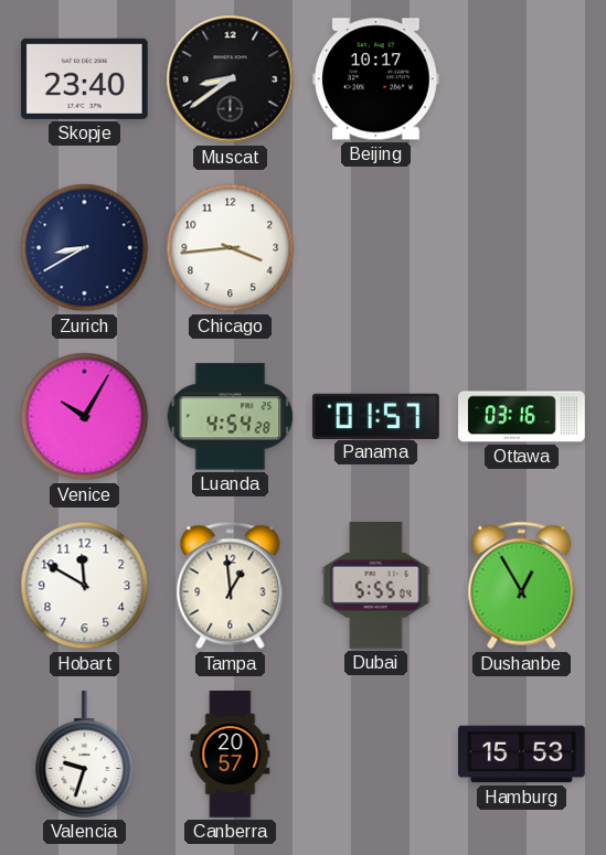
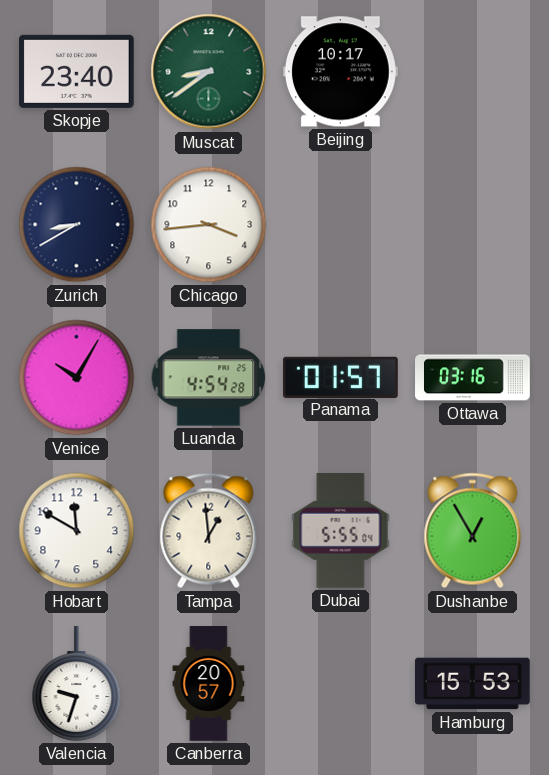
Muscat dial: black -> green (209, 72)
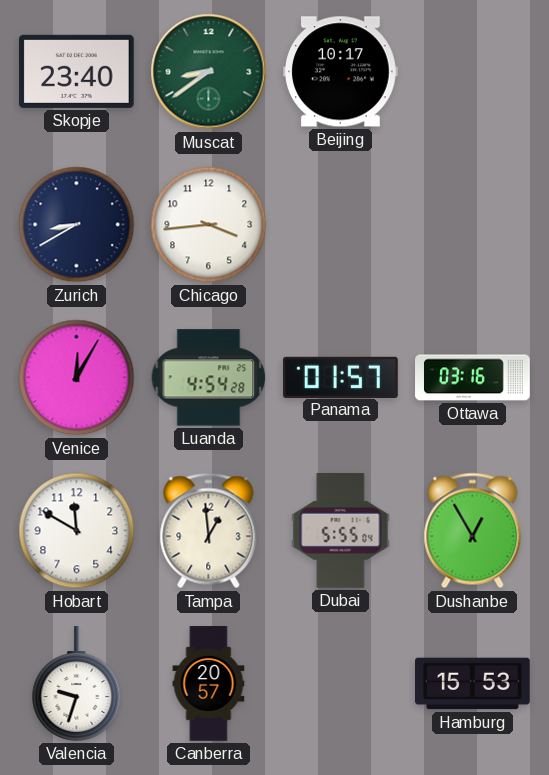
Venice: 10:05 -> 12:05 (77, 378)
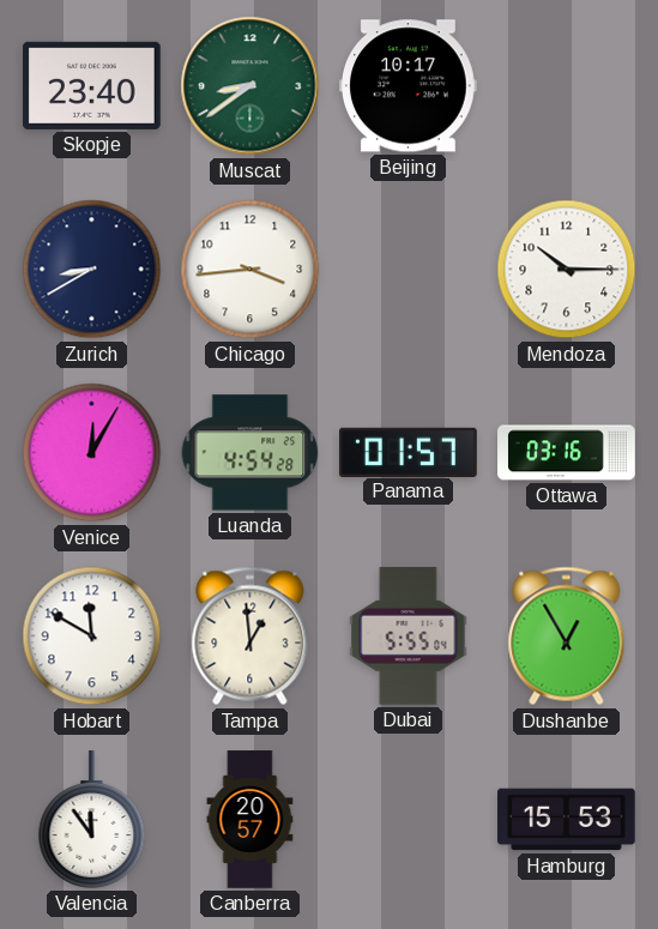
Mendoza: none -> 10:15 (567, 270)
Valencia: 9:33 -> 11:54 (92, 820)
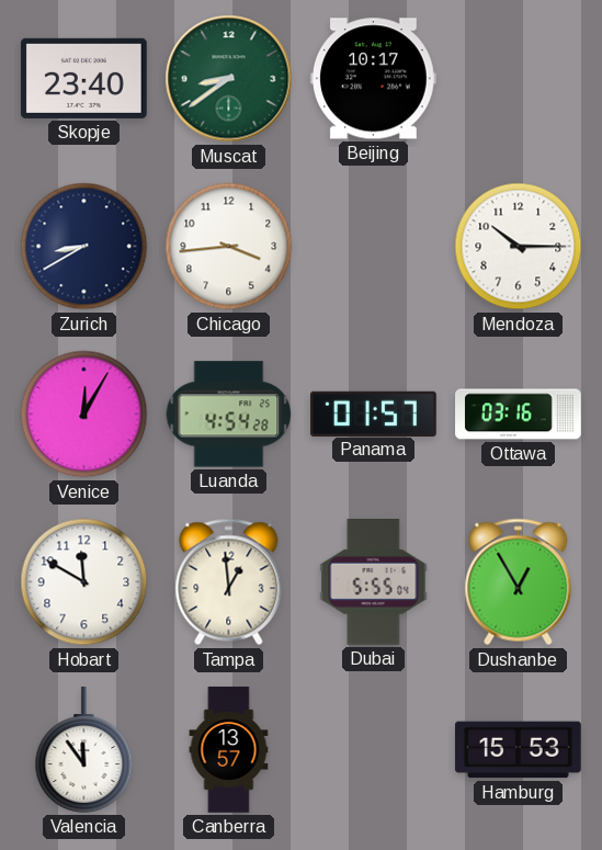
Canberra: 20:57 -> 13:57 (229, 750)
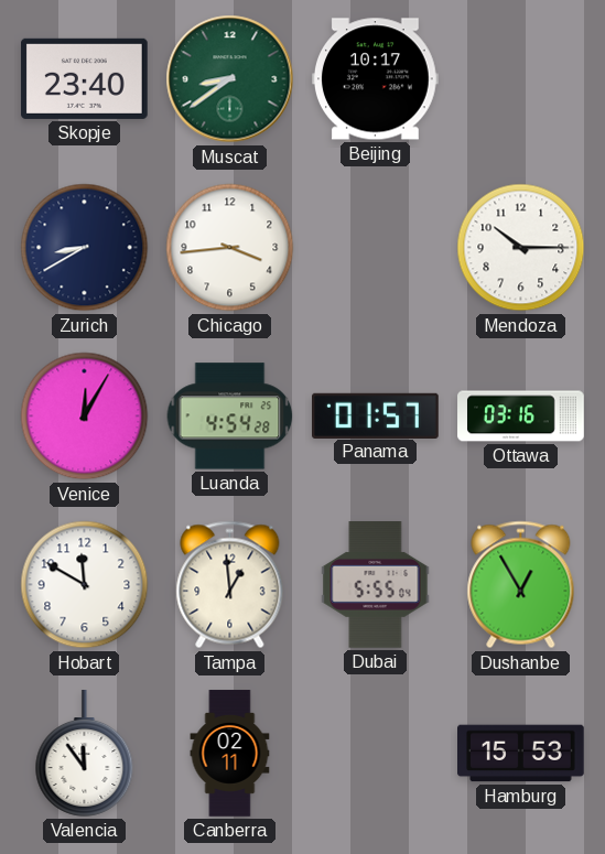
Canberra: 13:57 -> 02:11 (230, 754)
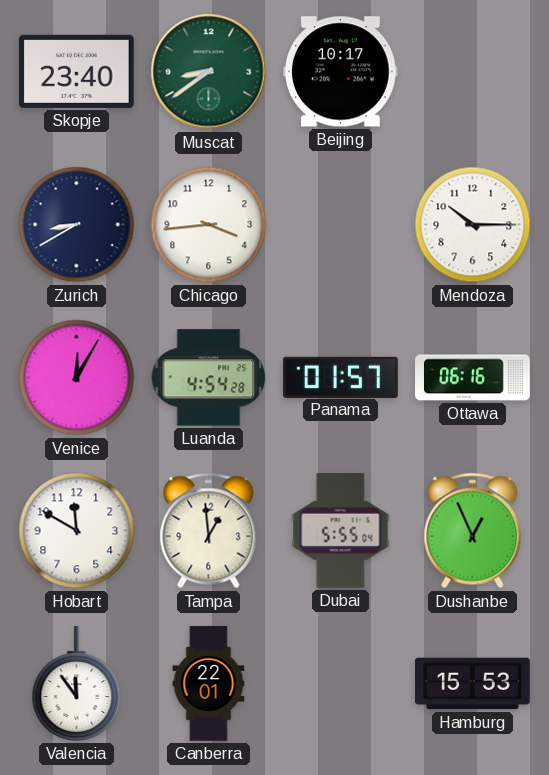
Ottawa: 03:16 -> 06:16 (473, 378)
Dushanbe: 12:55 -> 12:56 (473, 531)
Canberra: 02:11 -> 22:01 (209, 684)
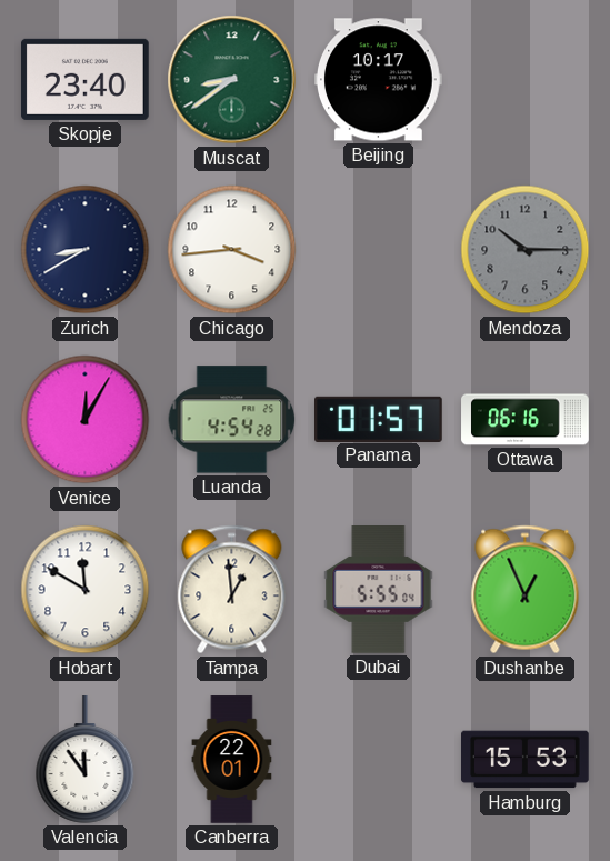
Mendoza dial: white -> grey (526, 250)
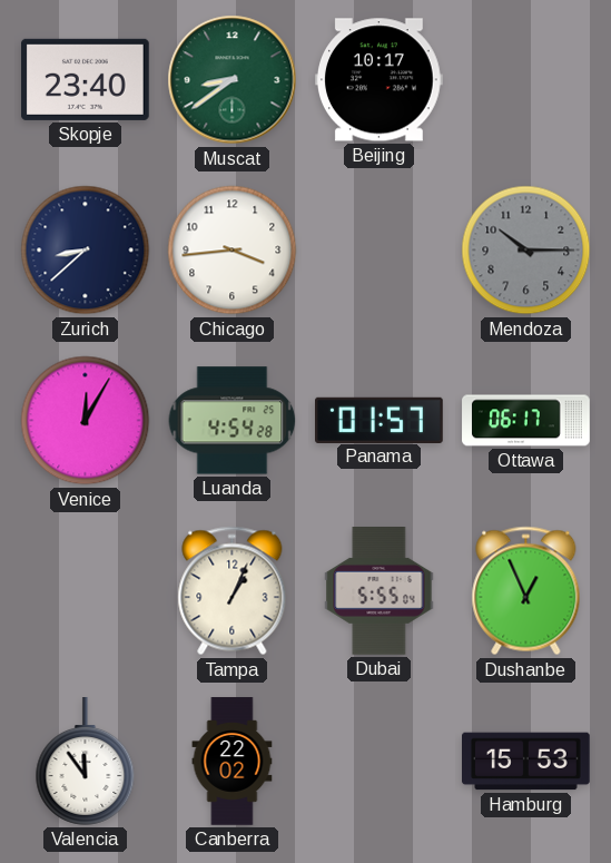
Zurich: 8:40 -> 8:38 (86, 251)
Ottawa: 06:16 -> 06:17 (526, 421)
Hobart: 11:50 -> none (86, 590)
Tampa: 12:59 -> 1:04 (233, 591)
Canberra: 22:01 -> 22:02 (233, 762)
